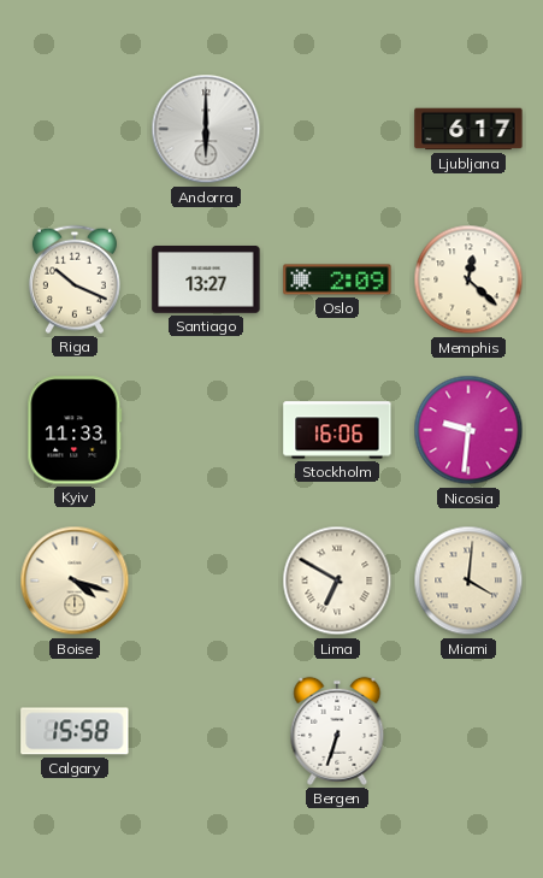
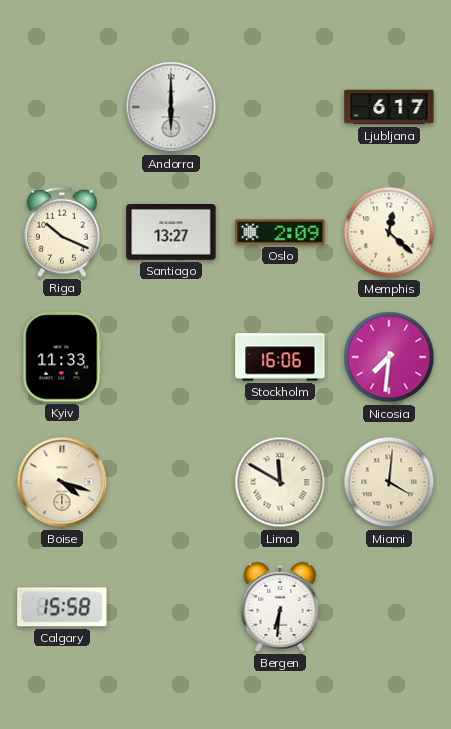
Nicosia: 9:31 -> 7:31 (389, 357)
Lima: 6:50 -> 11:50 (280, 482)
Bergen: 6:33 -> 6:31 (280, 607)
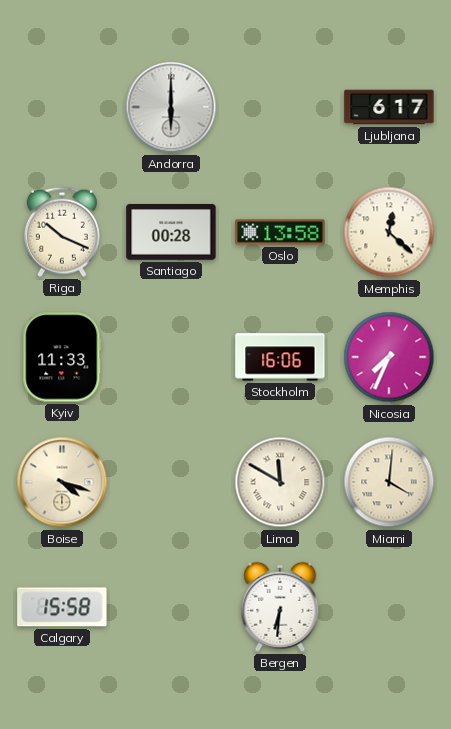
Santiago: 13:27 -> 00:28 (171, 232)
Oslo: 2:09 -> 13:58 (280, 232)
Nicosia: 7:31 -> 7:34 (389, 357)
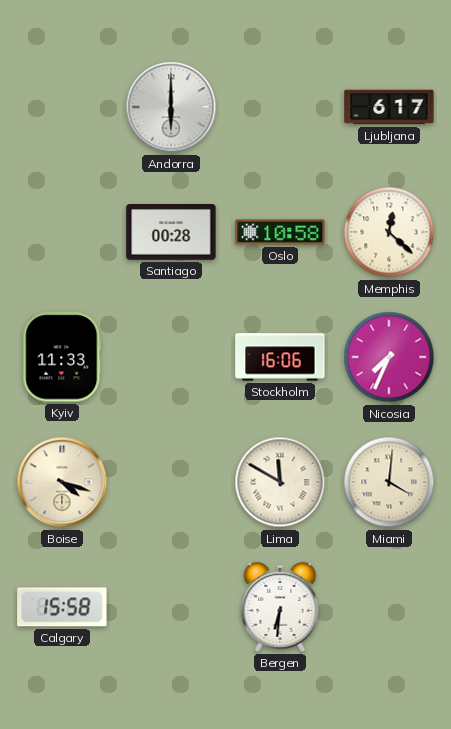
Riga: 10:19 -> none (62, 232)
Oslo: 13:58 -> 10:58 (280, 232)
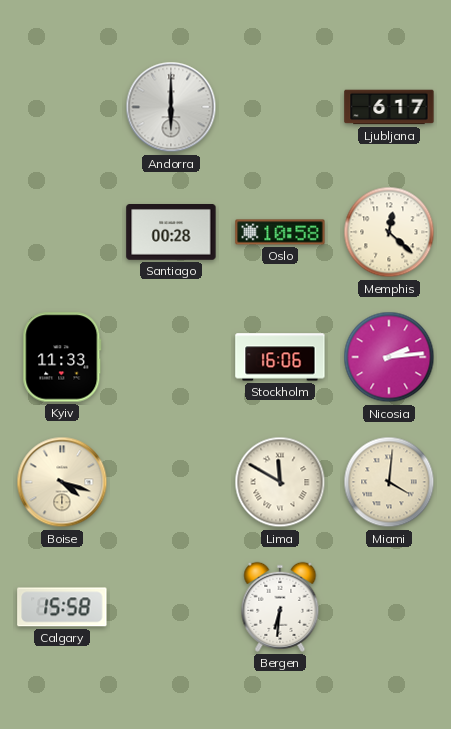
Nicosia: 7:34 -> 2:14 (389, 357)
